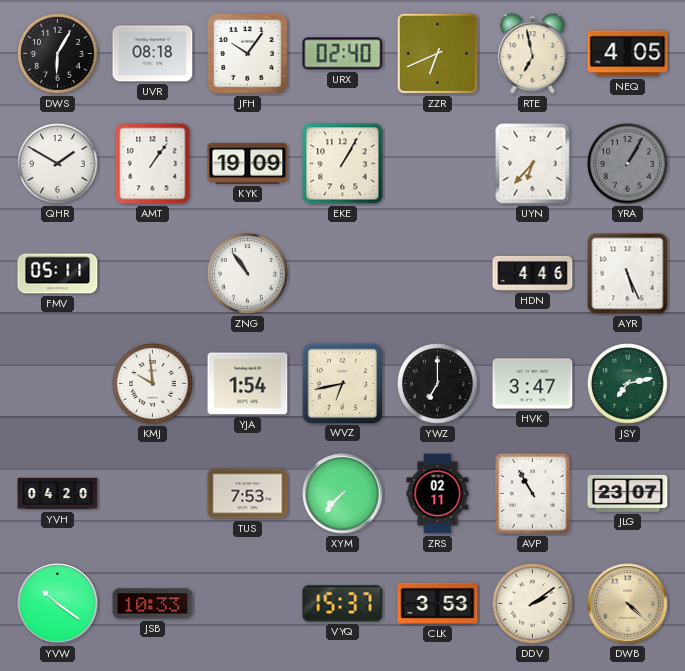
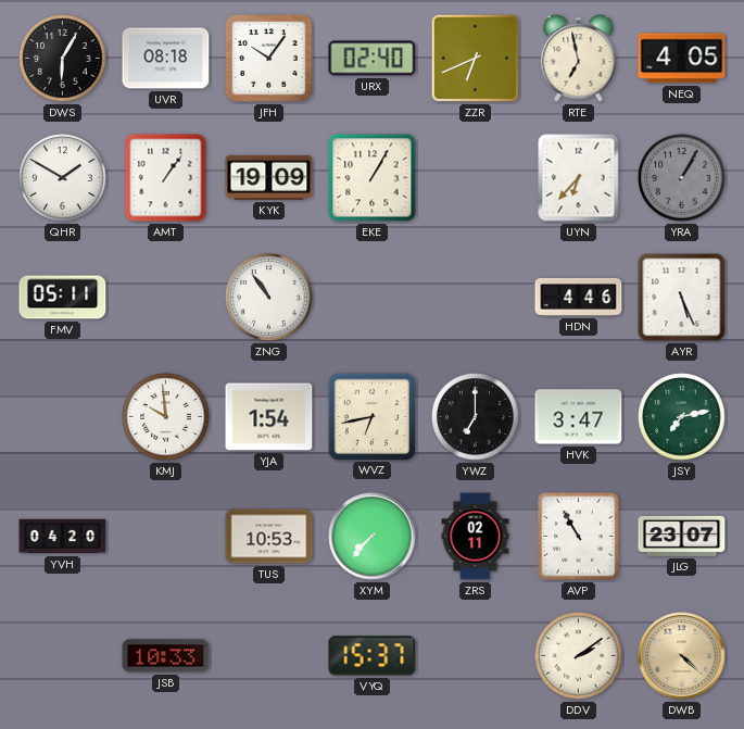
TUS: 7:53 -> 10:53 (269, 537)
YVW: 10:21 -> none (58, 604)
CLK: 3:53 -> none (438, 603)
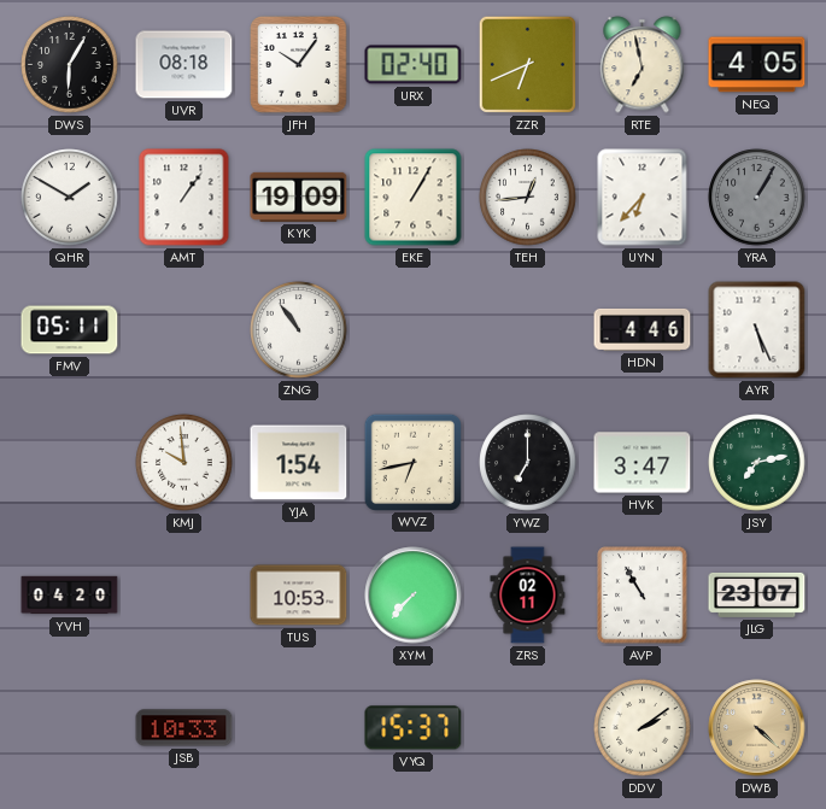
TEH: none -> 12:44 (528, 198)
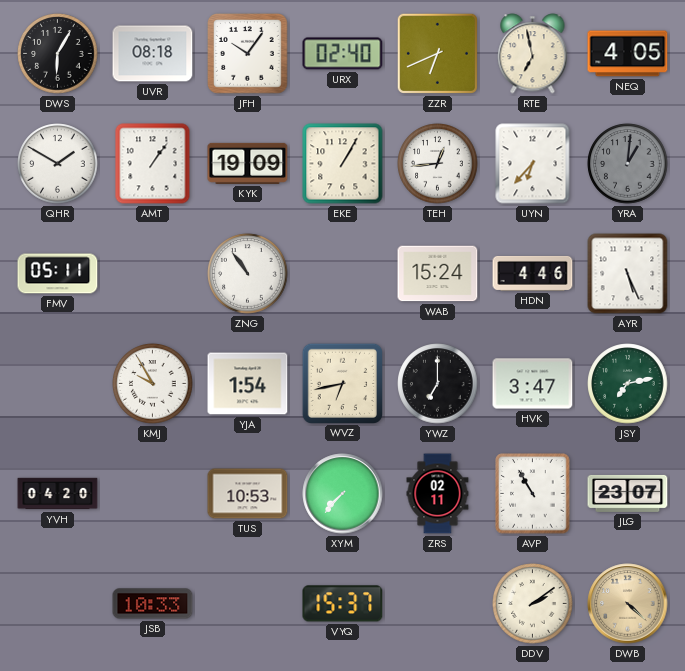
YRA: 1:05 -> 1:01 (628, 164)
WAB: none -> 15:24 (438, 274)
KMJ: 9:59 -> 9:55 (153, 384)
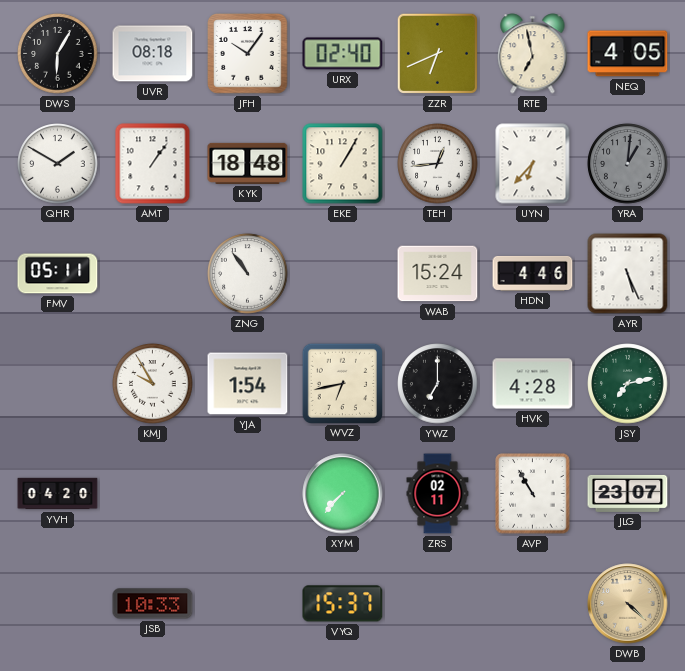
KYK: 19:09 -> 18:48 (248, 163)
HVK: 3:47 -> 4:28 (533, 384)
TUS: 10:53 -> none (248, 494)
DDV: 2:09 -> none (533, 604)
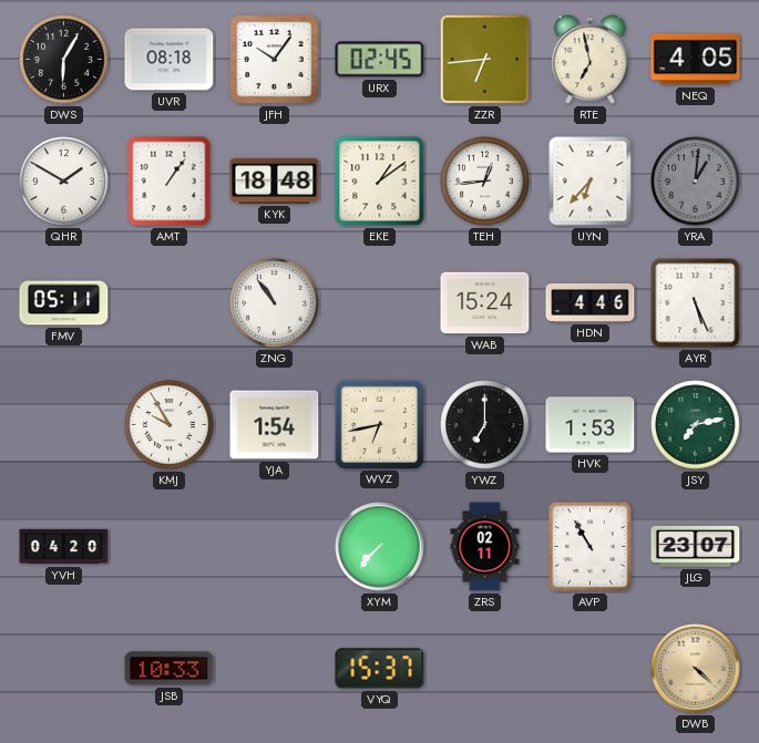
URX: 02:40 -> 02:45 (380, 60)
ZZR: 6:41 -> 6:44 (484, 59)
EKE: 1:05 -> 1:09 (380, 182)
HVK: 4:28 -> 1:53 (591, 425)
